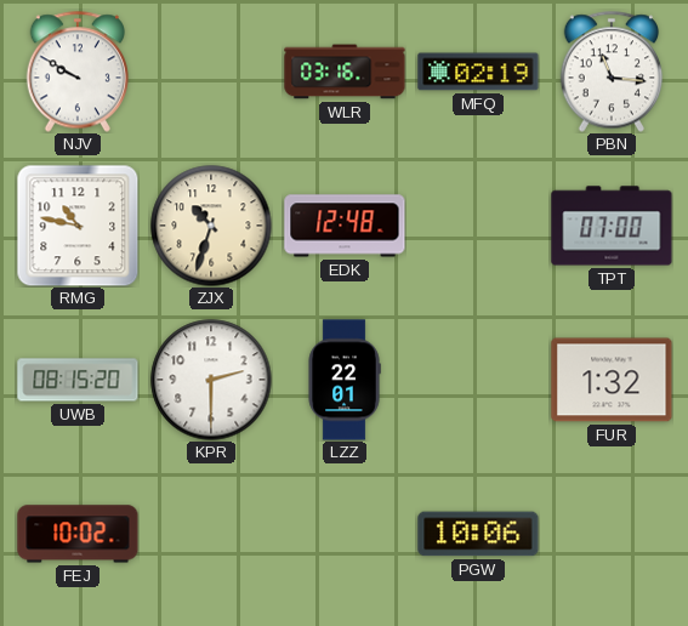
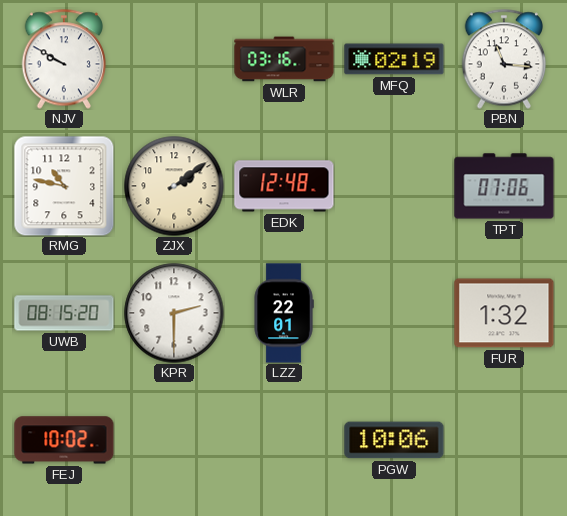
ZJX: 10:33 -> 2:09 (174, 186)
TPT: 07:00 -> 07:06 (504, 186)
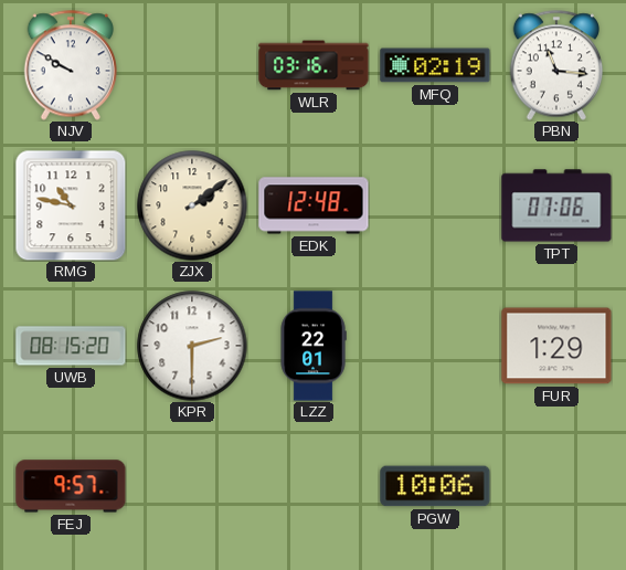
FUR: 1:32 -> 1:29 (556, 346)
FEJ: 10:02 -> 9:57 (71, 486)
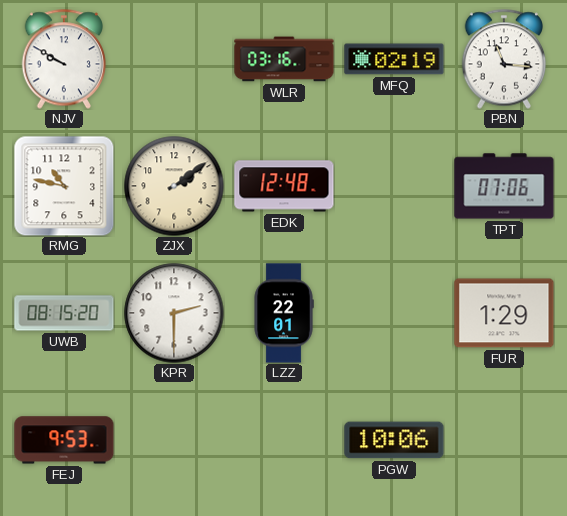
FEJ: 9:57 -> 9:53 (64, 440)
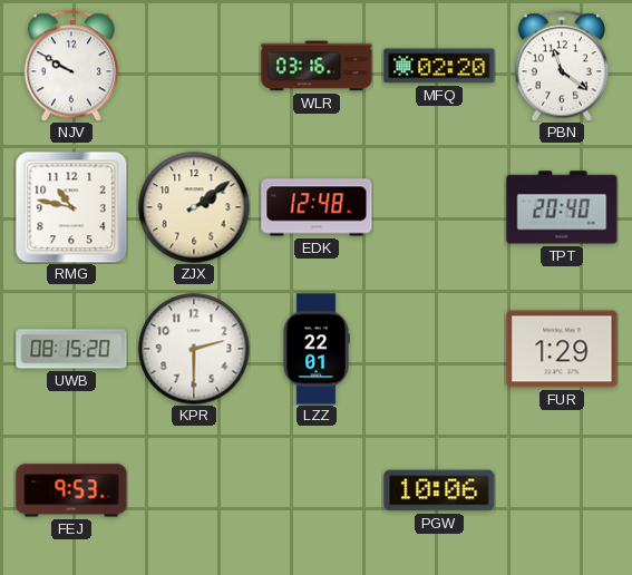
MFQ: 02:19 -> 02:20 (439, 66)
PBN: 11:16 -> 11:21 (561, 66)
TPT: 07:06 -> 20:40 (562, 207)
